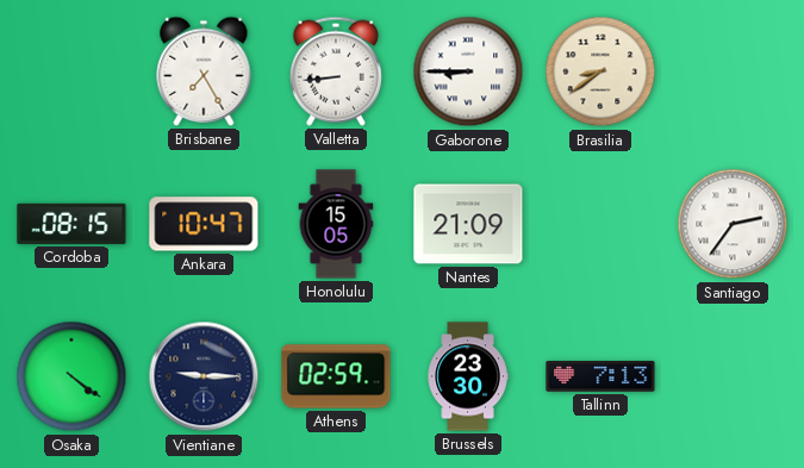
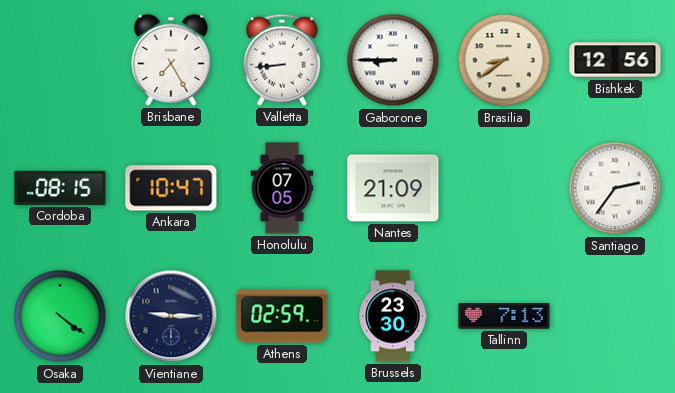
Bishkek: none -> 12:56 (615, 60)
Honolulu: 15:05 -> 07:05 (282, 188)
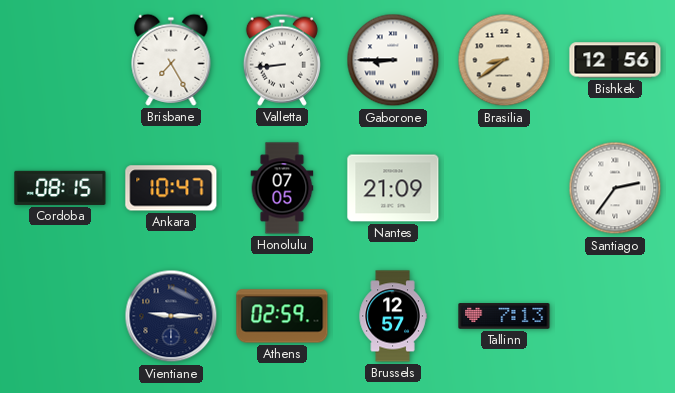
Osaka: 4:21 -> none (60, 316)
Brussels: 23:30 -> 12:57 (393, 316)
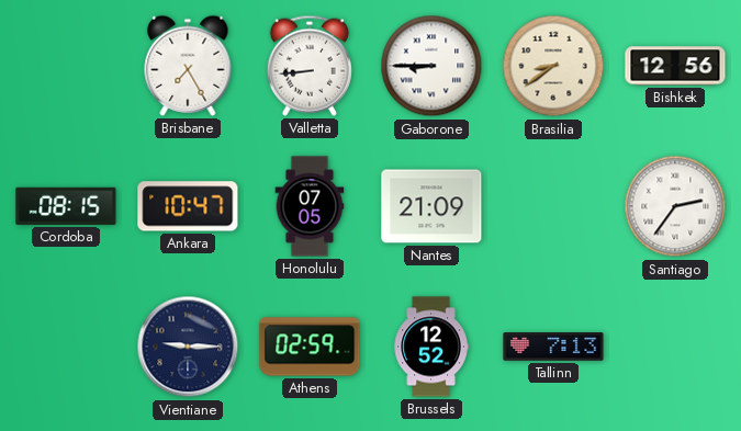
Brussels: 12:57 -> 12:52 (431, 347)
